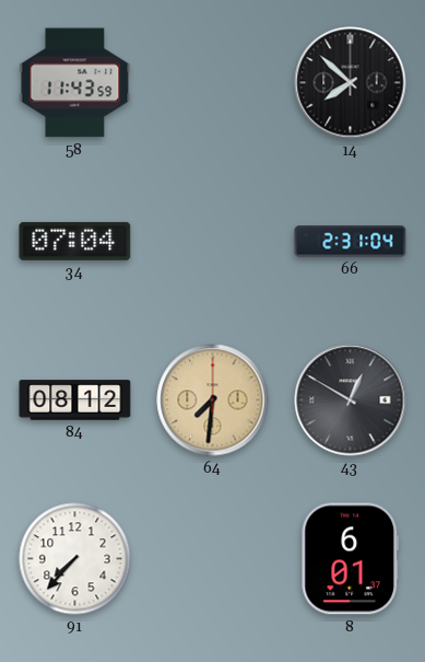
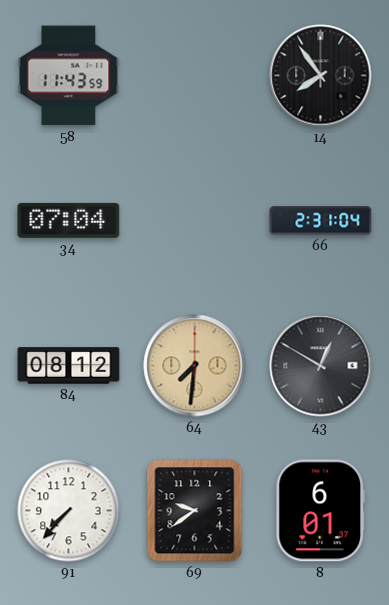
14: 7:52 -> 7:54 (321, 76)
69: none -> 9:39 (195, 511)
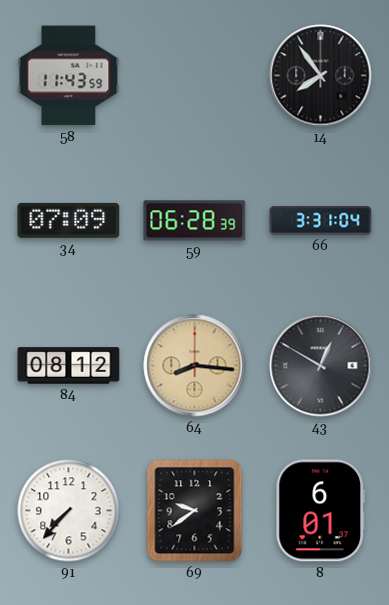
34: 07:04 -> 07:09 (69, 220)
59: none -> 06:28 (195, 221)
66: 2:31 -> 3:31 (321, 221)
64: 7:31 -> 8:16 (195, 366)
